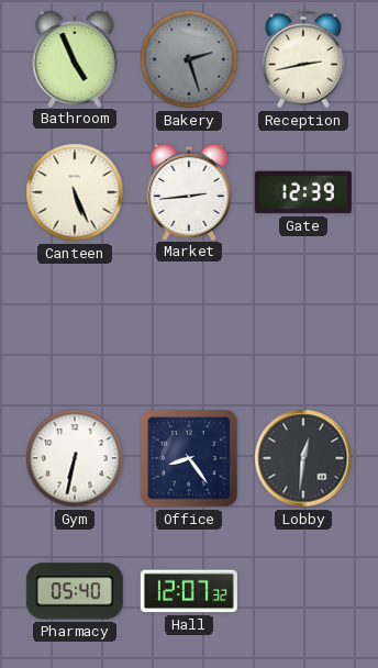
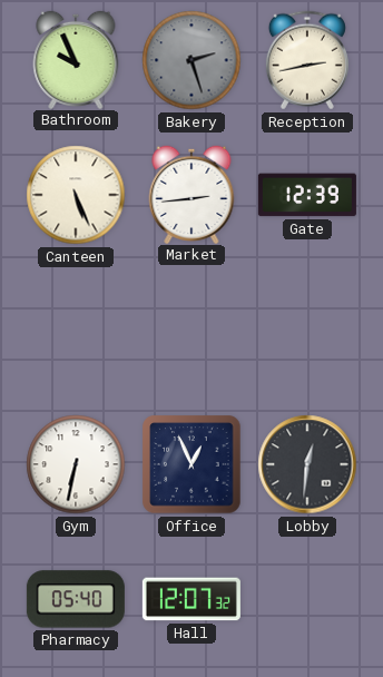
Bathroom: 4:56 -> 9:56 (76, 59)
Office: 8:24 -> 12:56 (191, 464)
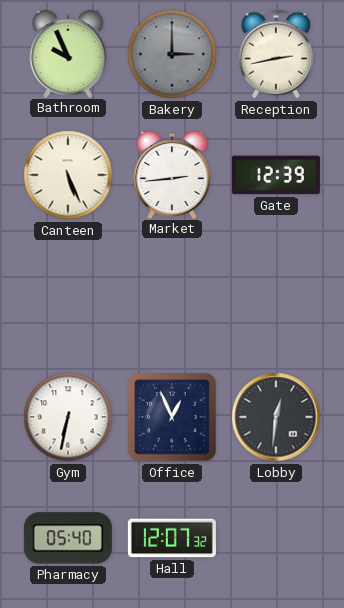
Bakery: 2:27 -> 3:00 (172, 54)
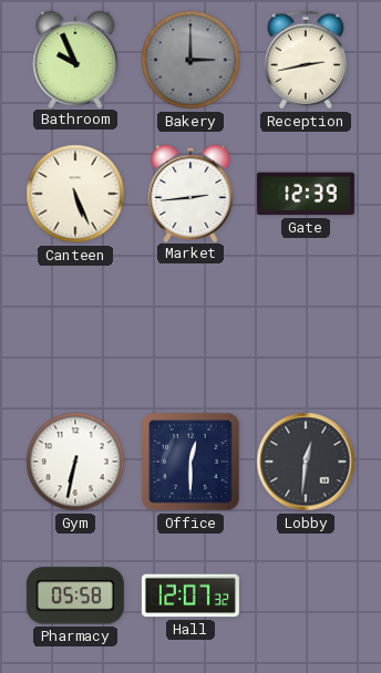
Office: 12:56 -> 12:30 (190, 462)
Pharmacy: 05:40 -> 05:58 (75, 596)
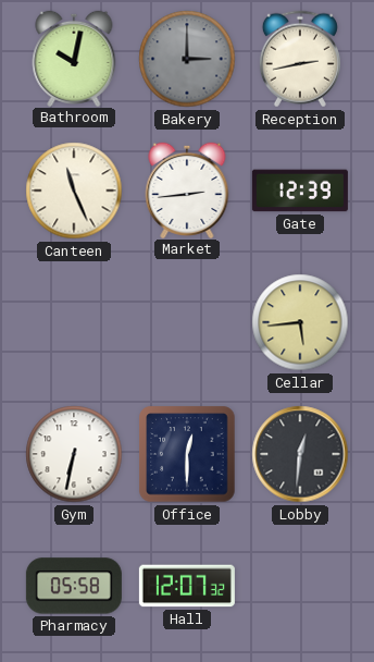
Bathroom: 9:56 -> 10:02 (74, 58)
Canteen: 5:26 -> 11:26 (74, 191)
Cellar: none -> 5:44 (300, 322)
